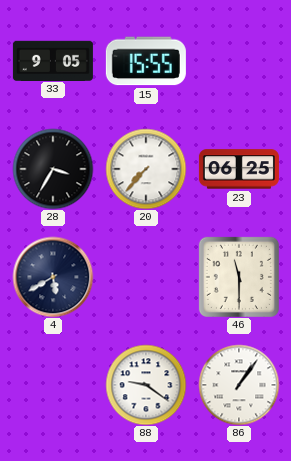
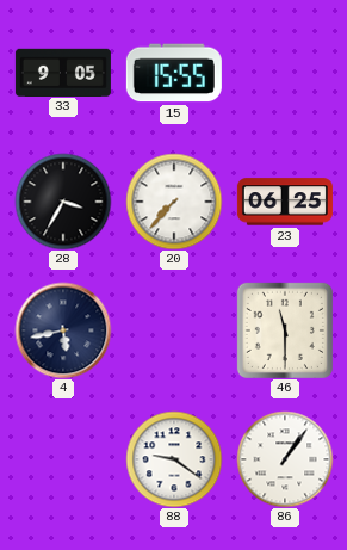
4: 5:40 -> 5:43 (63, 330)
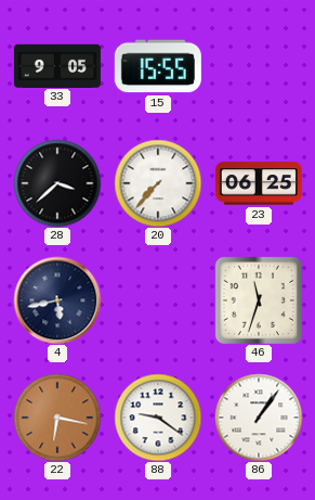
28: 3:35 -> 3:38 (57, 183)
46: 11:30 -> 11:33 (259, 300)
22: none -> 6:17 (57, 418)
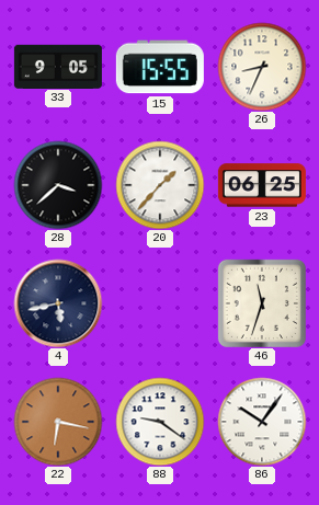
26: none -> 8:34 (262, 67)
20: 7:37 -> 1:37 (160, 185)
86: 1:06 -> 10:06 (262, 422)
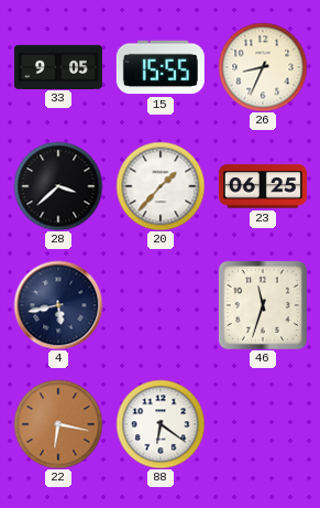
88: 9:21 -> 6:21 (161, 424)
86: 10:06 -> none (262, 422)
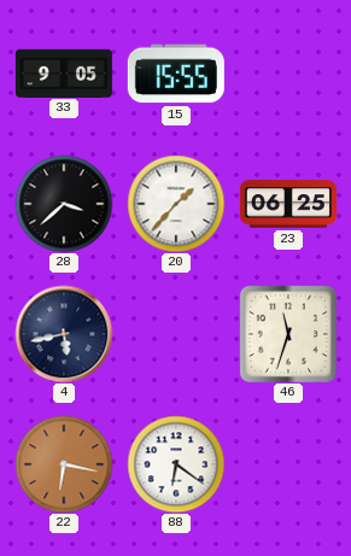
26: 8:34 -> none (263, 67)
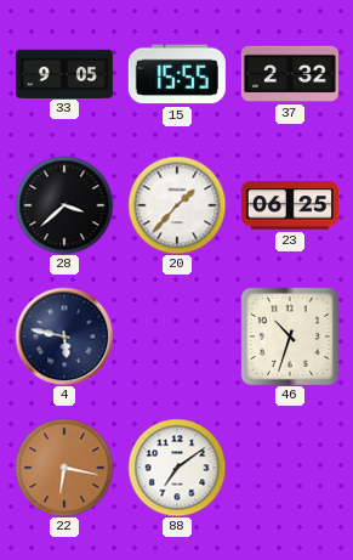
37: none -> 2:32 (290, 74)
4: 5:43 -> 5:47 (64, 336)
46: 11:33 -> 10:33 (290, 336)
88: 6:21 -> 7:09 (177, 468)
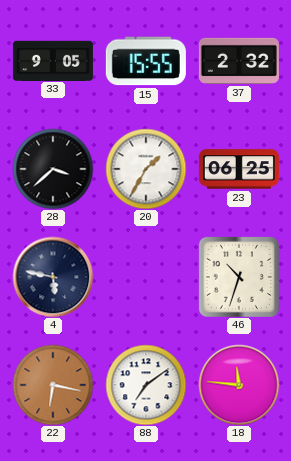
20: 1:37 -> 1:35 (146, 169)
18: none -> 11:46 (239, 385)
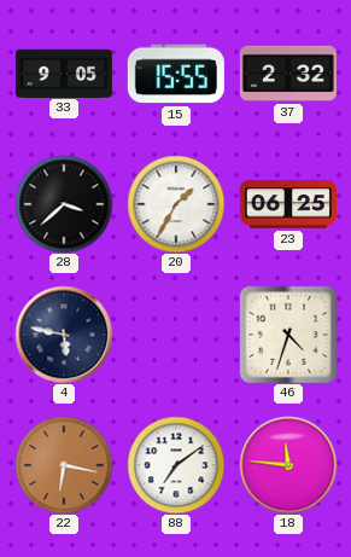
46: 10:33 -> 4:33 (288, 335)
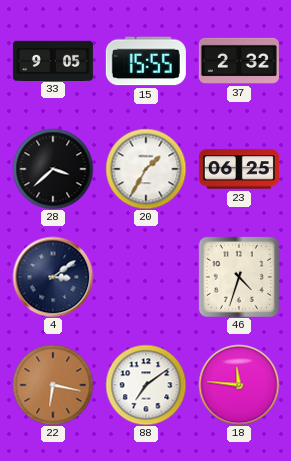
4: 5:47 -> 3:09 (53, 277)
